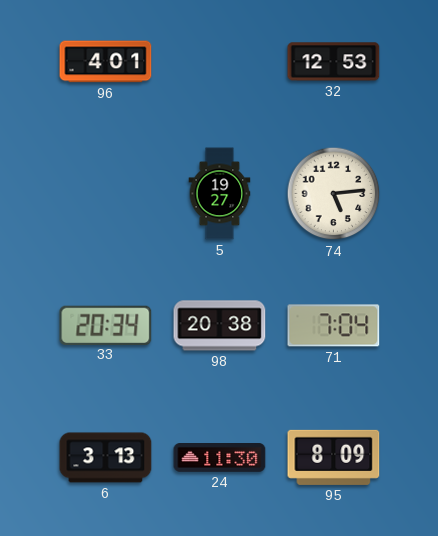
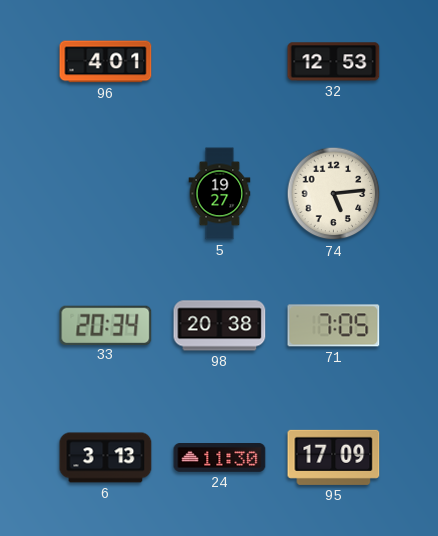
71: 7:04 -> 7:05 (334, 326)
95: 8:09 -> 17:09 (334, 457)
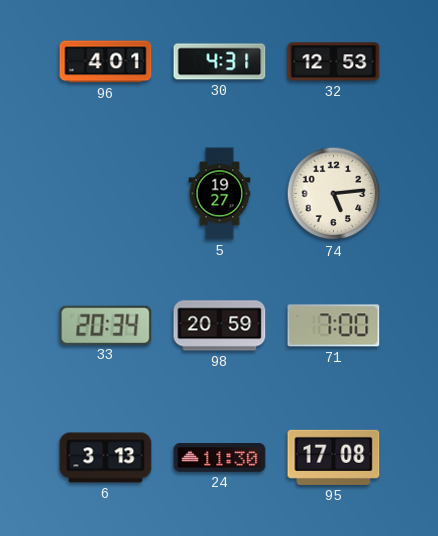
30: none -> 4:31 (220, 62)
98: 20:38 -> 20:59 (220, 326)
71: 7:05 -> 7:00 (334, 326)
95: 17:09 -> 17:08 (334, 457)
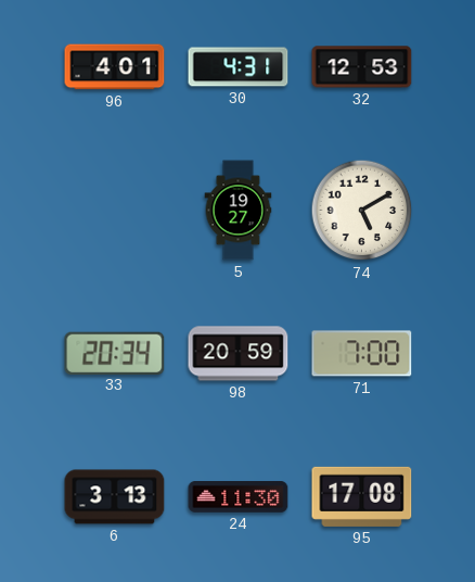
74: 5:14 -> 5:10 (362, 211)
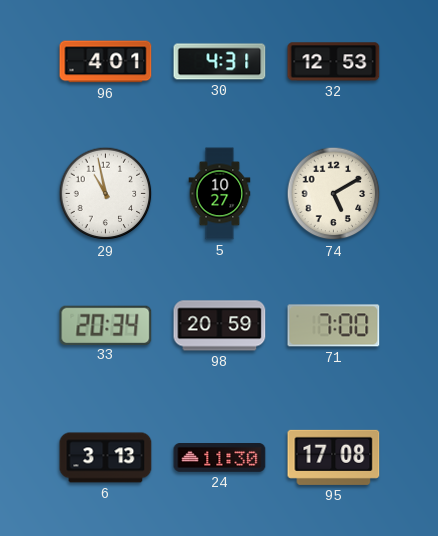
29: none -> 10:58 (106, 194)
5: 19:27 -> 10:27 (220, 194)
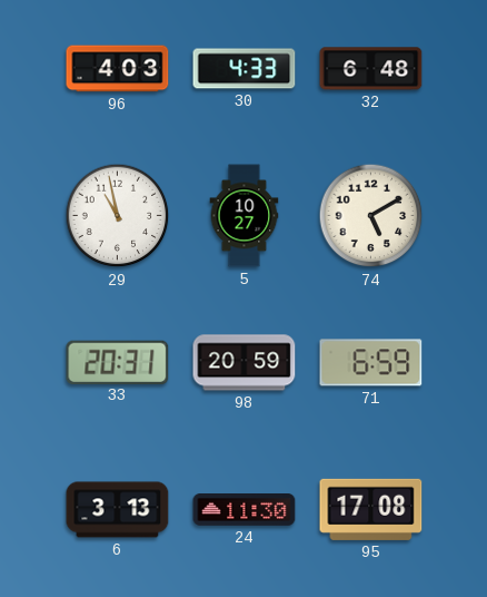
96: 4:01 -> 4:03 (118, 69)
30: 4:31 -> 4:33 (245, 69)
32: 12:53 -> 6:48 (371, 69)
33: 20:34 -> 20:31 (118, 362)
71: 7:00 -> 6:59 (371, 363)
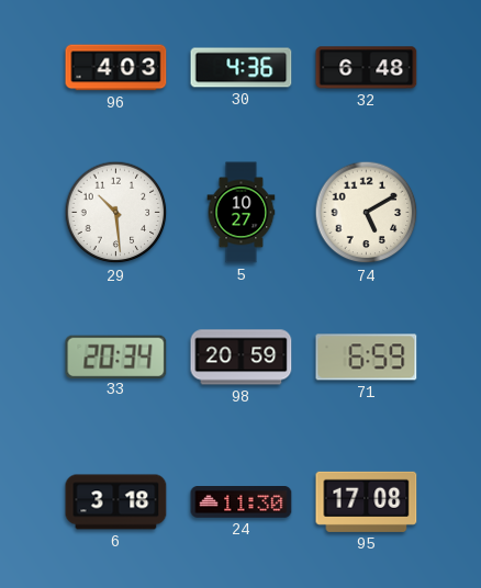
30: 4:33 -> 4:36 (242, 68)
29: 10:58 -> 10:29 (116, 213)
33: 20:31 -> 20:34 (116, 357)
6: 3:13 -> 3:18 (116, 502)
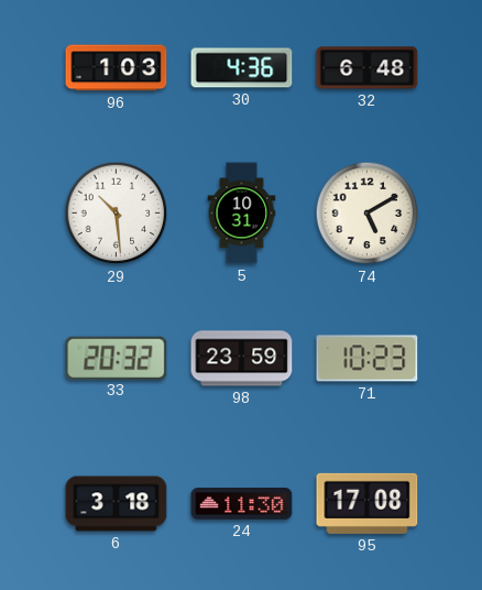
96: 4:03 -> 1:03 (117, 68)
5: 10:27 -> 10:31 (242, 214)
33: 20:34 -> 20:32 (117, 358)
98: 20:59 -> 23:59 (242, 359)
71: 6:59 -> 10:23 (368, 359)
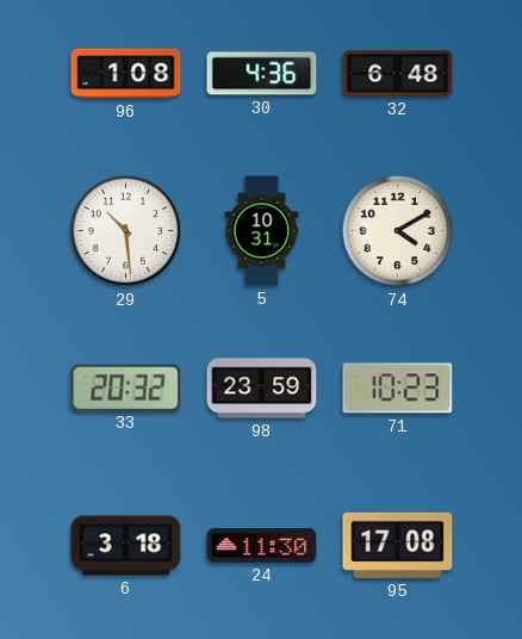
96: 1:03 -> 1:08 (126, 74)
74: 5:10 -> 4:10 (398, 231)
